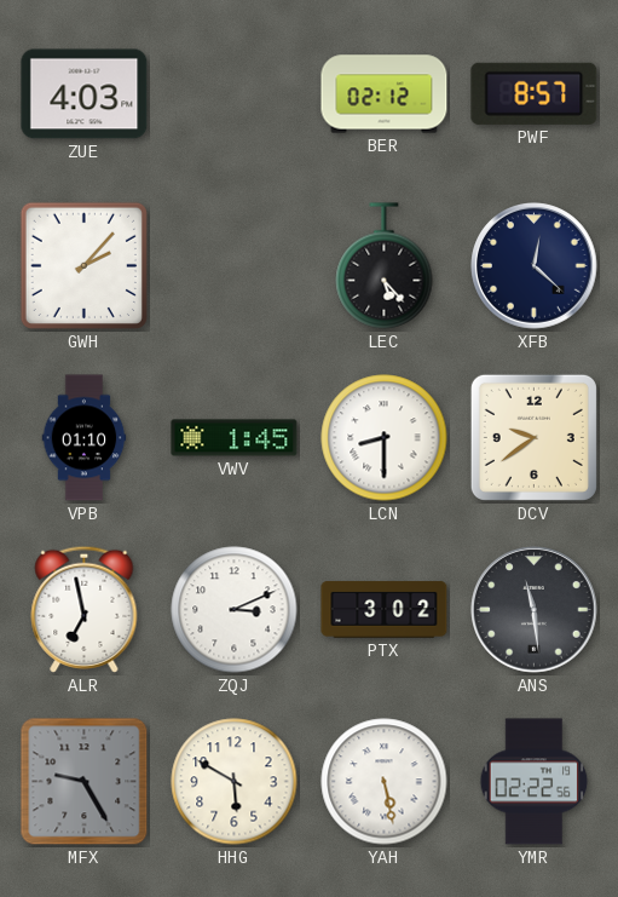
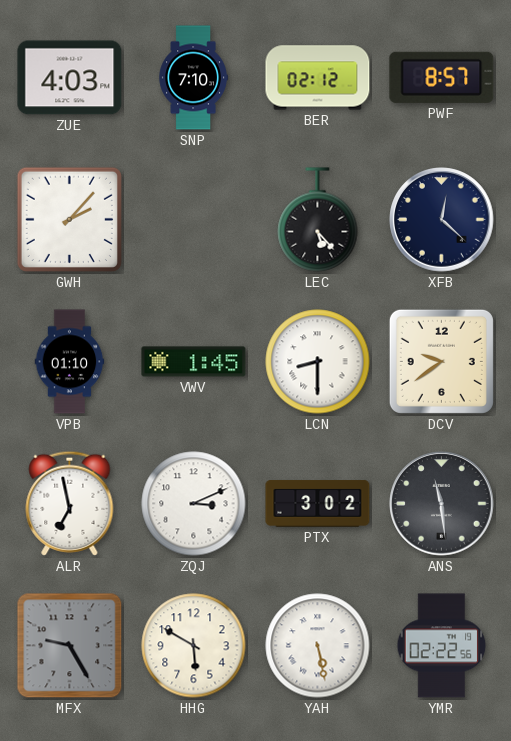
SNP: none -> 7:10 (193, 78)
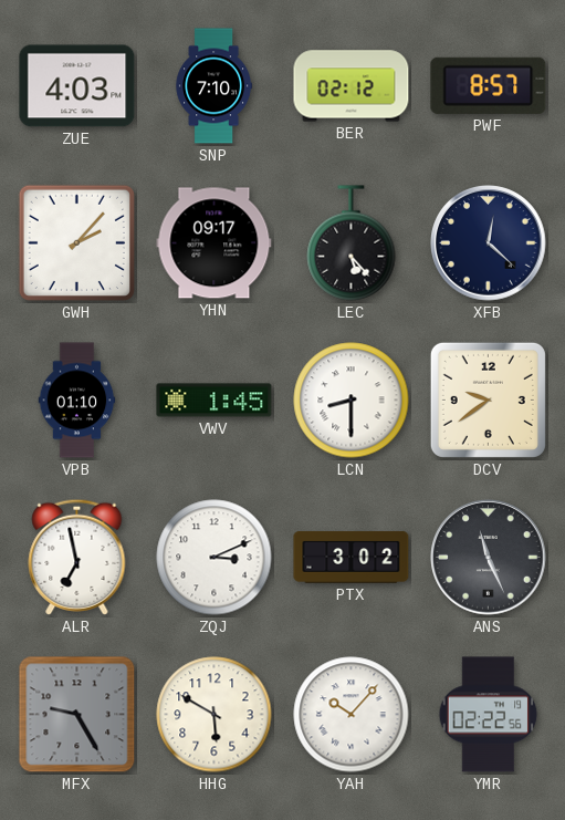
YHN: none -> 09:17 (215, 243)
ANS: 11:29 -> 11:26 (489, 558)
YAH: 5:28 -> 10:07 (352, 715)
